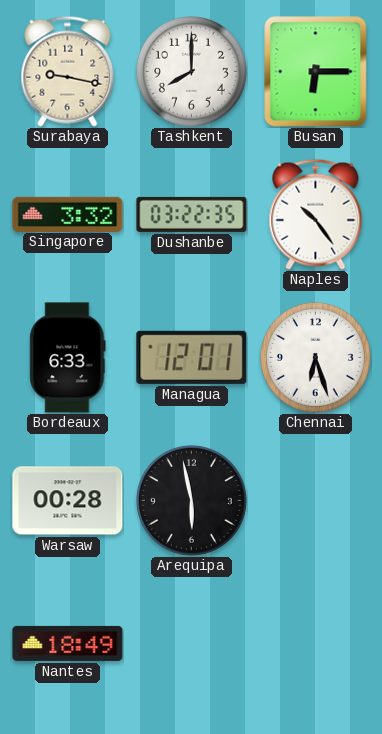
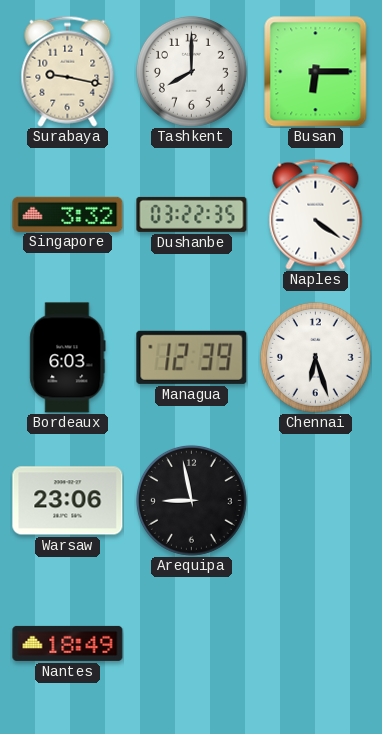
Naples: 10:24 -> 4:21 (316, 214)
Bordeaux: 6:33 -> 6:03 (68, 358)
Managua: 12:01 -> 12:39 (192, 357)
Warsaw: 00:28 -> 23:06 (68, 501)
Arequipa: 5:58 -> 8:58 (191, 500)
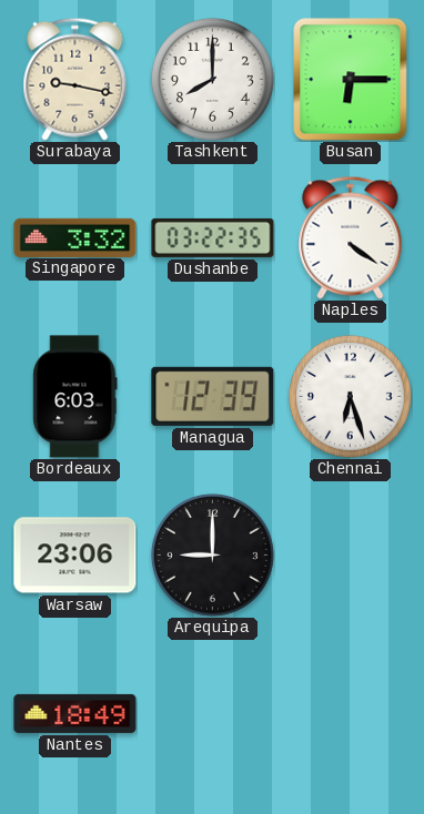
Arequipa: 8:58 -> 9:00 (212, 554)
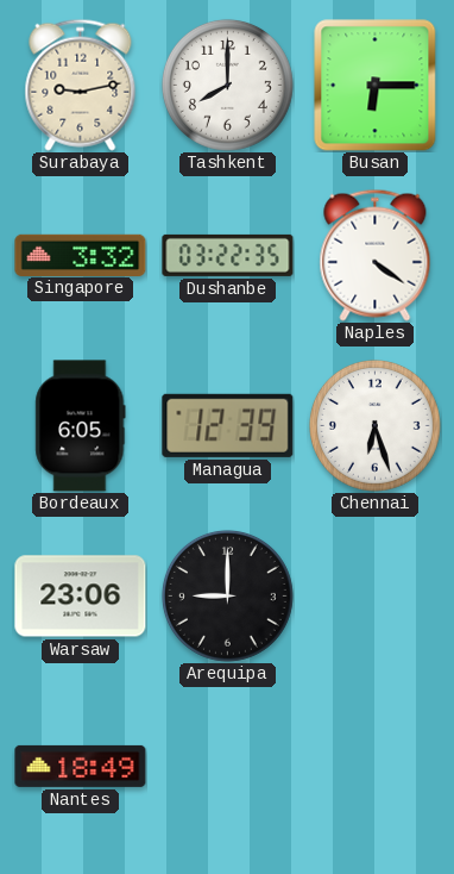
Surabaya: 9:17 -> 9:13 (81, 85)
Bordeaux: 6:03 -> 6:05 (81, 426)
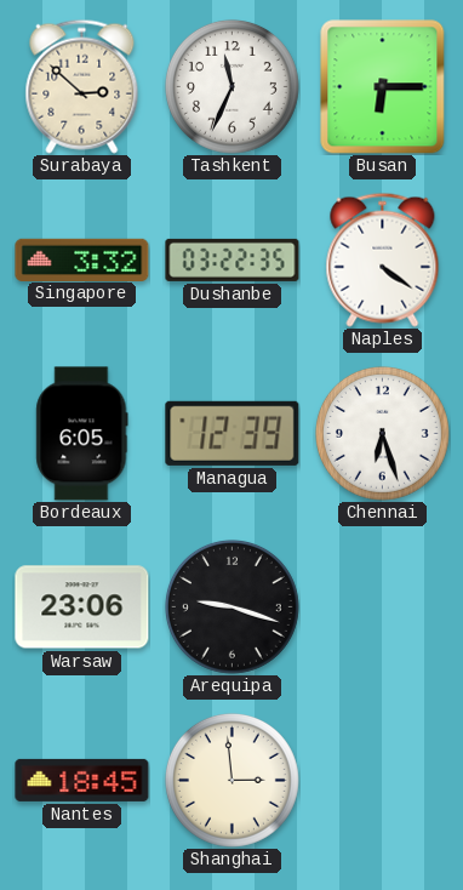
Surabaya: 9:13 -> 2:52 (82, 86)
Tashkent: 8:00 -> 11:34 (232, 86)
Arequipa: 9:00 -> 9:18 (232, 606)
Nantes: 18:49 -> 18:45 (82, 780)
Shanghai: none -> 2:59 (232, 780)
